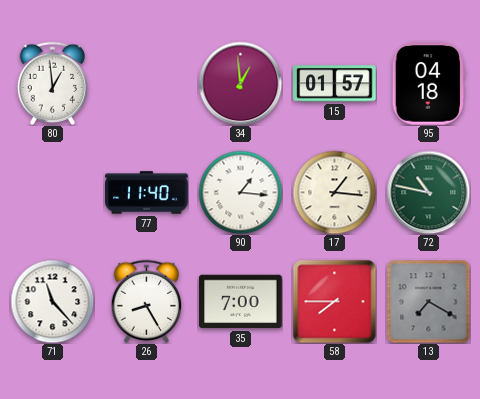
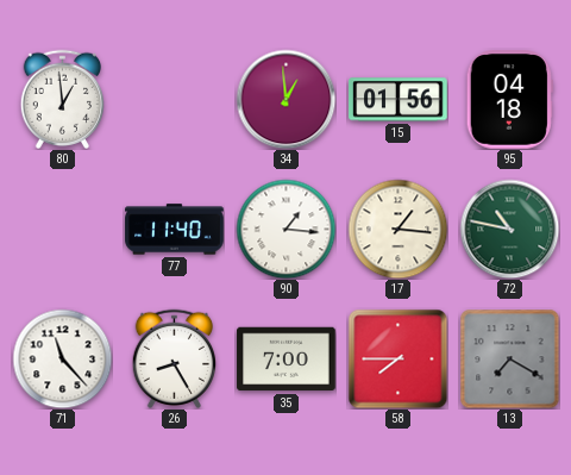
15: 01:57 -> 01:56 (399, 100)
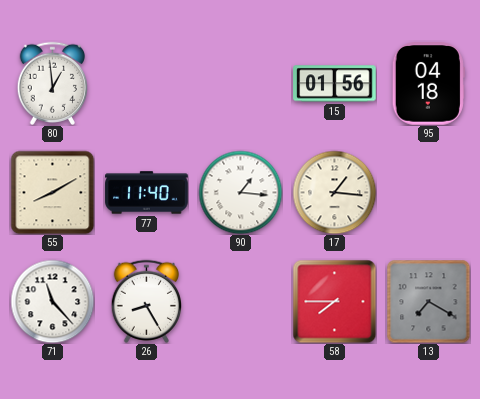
34: 12:59 -> none (285, 99)
55: none -> 8:10 (52, 192)
72: 10:47 -> none (509, 229)
35: 7:00 -> none (287, 360)
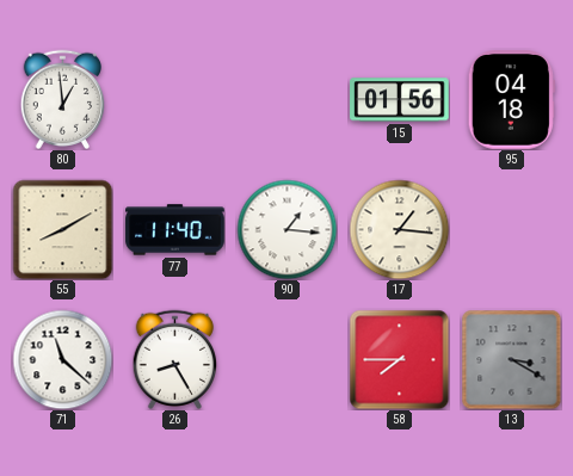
71: 11:23 -> 11:22 (62, 359)
13: 7:20 -> 3:20 (511, 359)
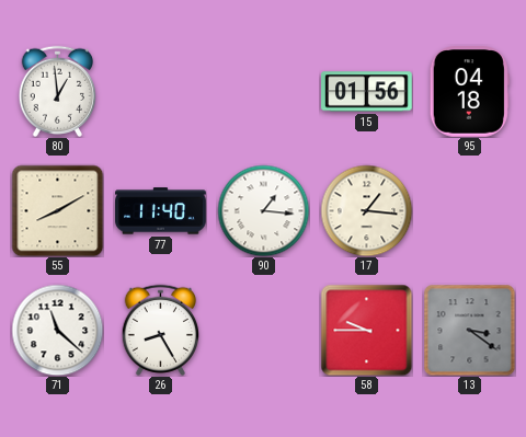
58: 7:45 -> 9:45 (366, 330)
13: 3:20 -> 3:21 (469, 330)
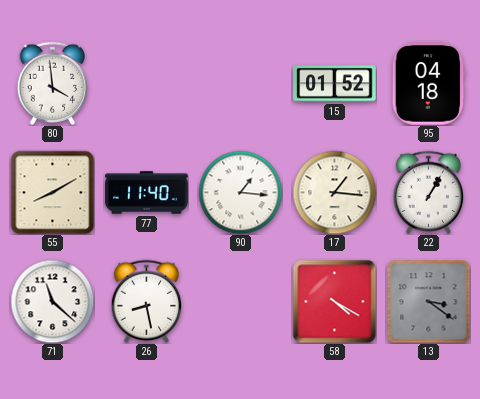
80: 12:59 -> 3:59 (53, 83)
15: 01:56 -> 01:52 (335, 84)
22: none -> 1:05 (429, 192)
26: 8:25 -> 8:28 (147, 301)
58: 9:45 -> 4:20 (334, 301)
